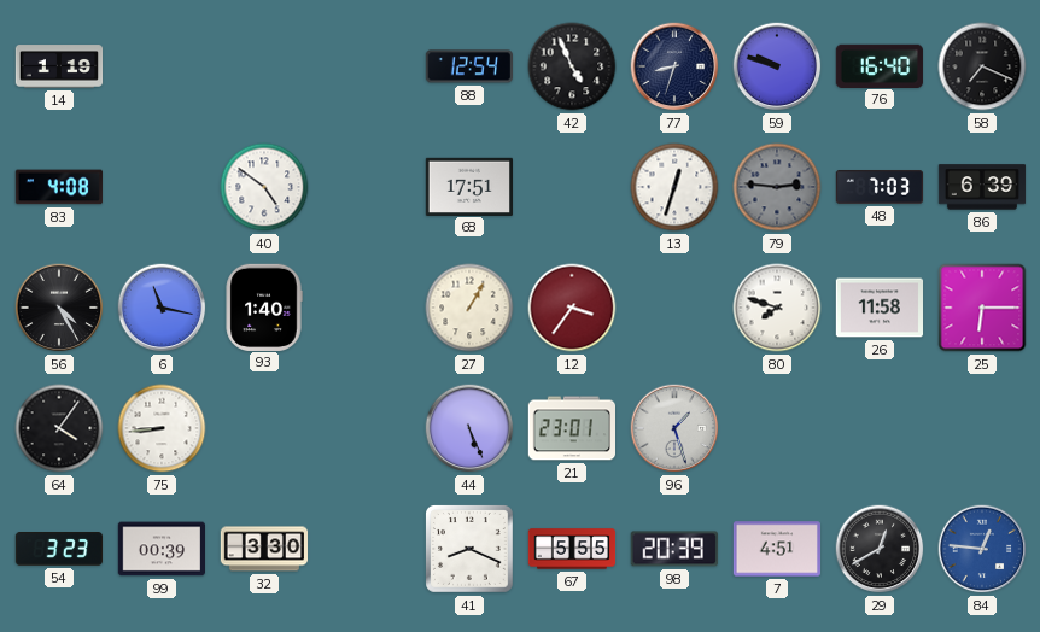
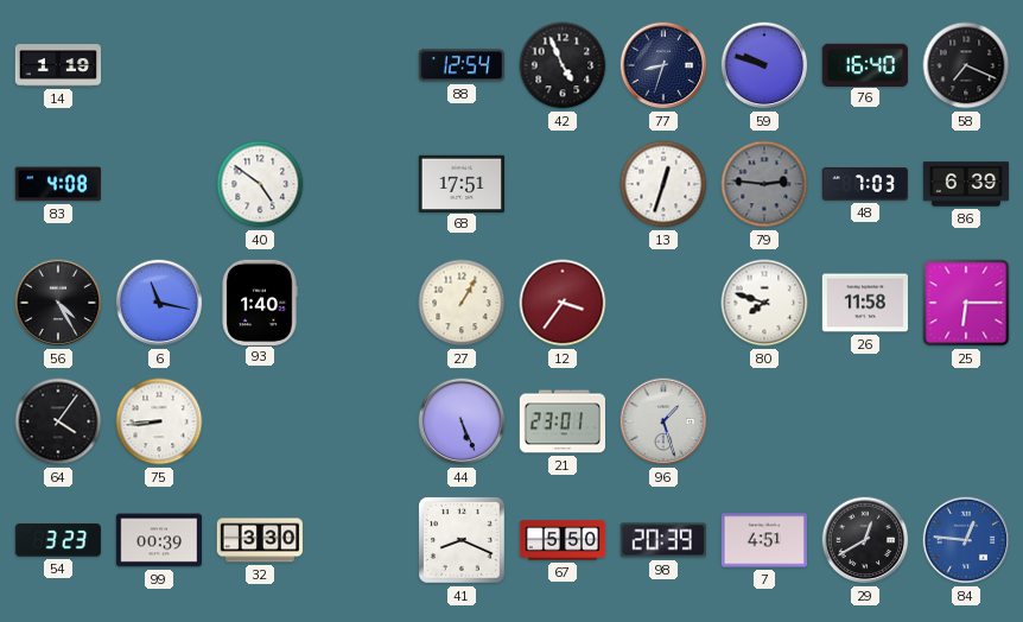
67: 5:55 -> 5:50 (563, 540)
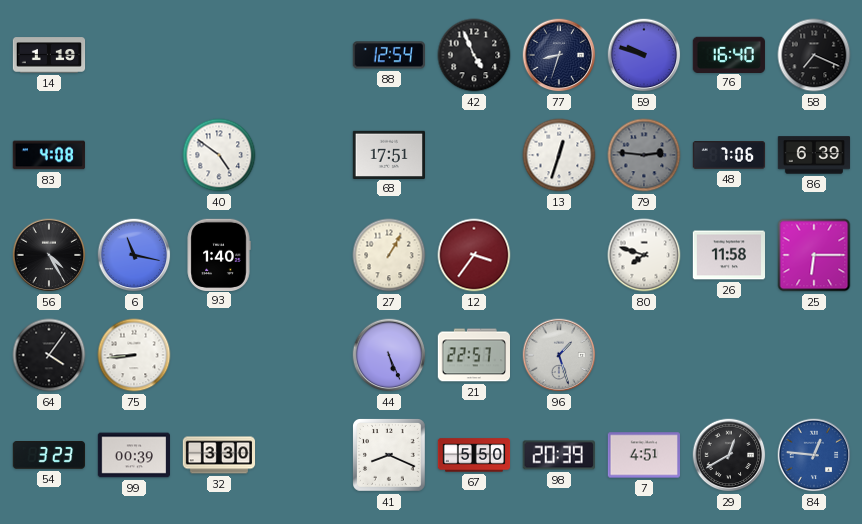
48: 7:03 -> 7:06 (729, 155)
21: 23:01 -> 22:57 (473, 355)
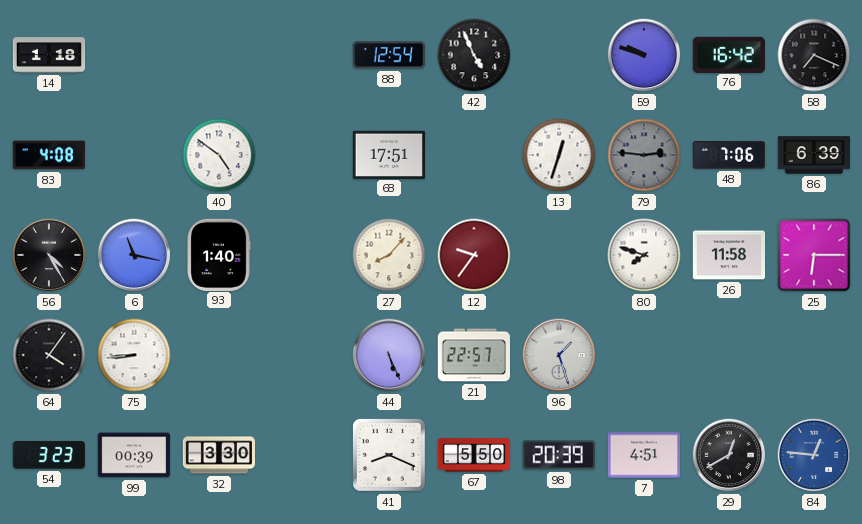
14: 1:19 -> 1:18 (49, 55)
77: 8:33 -> none (559, 55)
76: 16:40 -> 16:42 (729, 54)
27: 1:05 -> 8:07 (389, 255)
12: 3:36 -> 9:36 (474, 255)
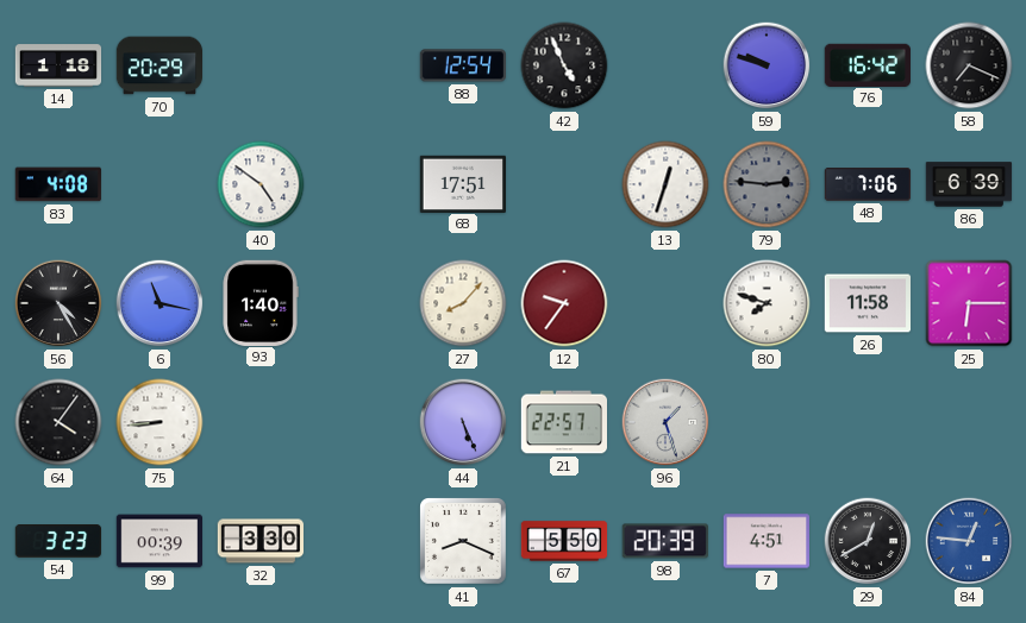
70: none -> 20:29 (158, 65)
